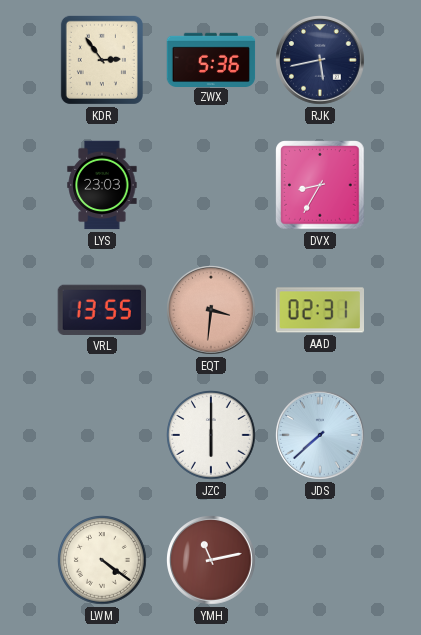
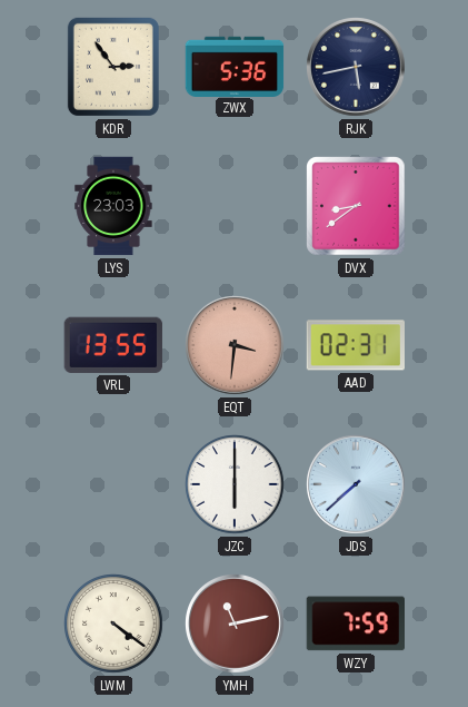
DVX: 8:35 -> 8:39 (356, 206)
WZY: none -> 7:59 (355, 623)
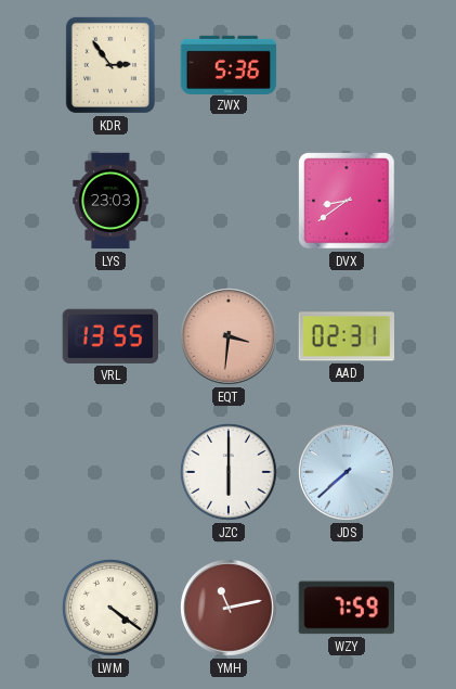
RJK: 5:43 -> none (356, 67)
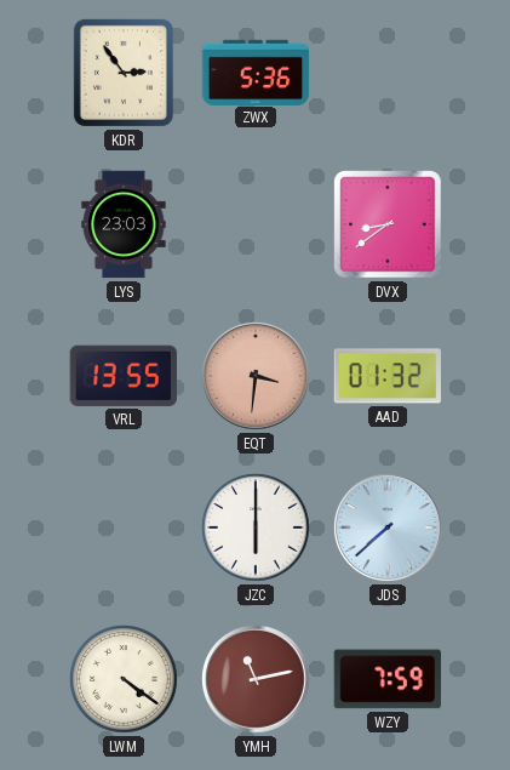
AAD: 02:31 -> 01:32 (386, 376)
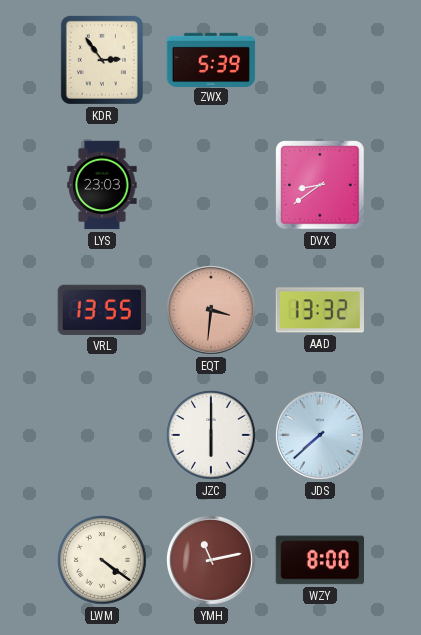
ZWX: 5:36 -> 5:39 (211, 59)
AAD: 01:32 -> 13:32 (319, 310)
WZY: 7:59 -> 8:00 (319, 560)
